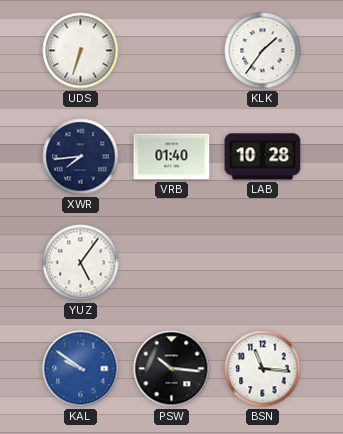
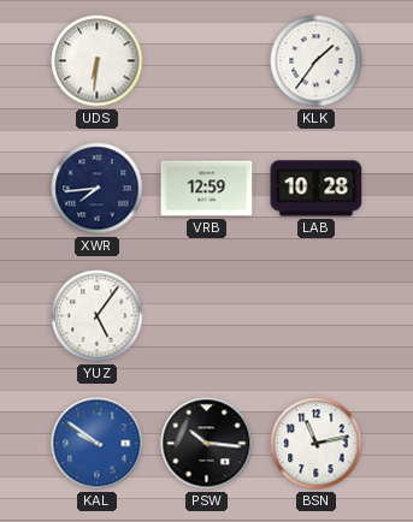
UDS: 6:33 -> 6:31 (98, 61)
VRB: 01:40 -> 12:59 (207, 189)
BSN: 11:16 -> 11:13 (317, 444)
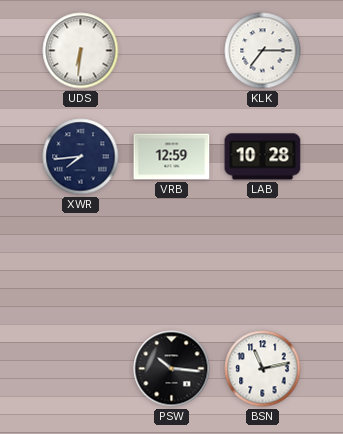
KLK: 1:36 -> 7:15 (263, 51)
YUZ: 5:06 -> none (98, 316)
KAL: 9:51 -> none (98, 444)
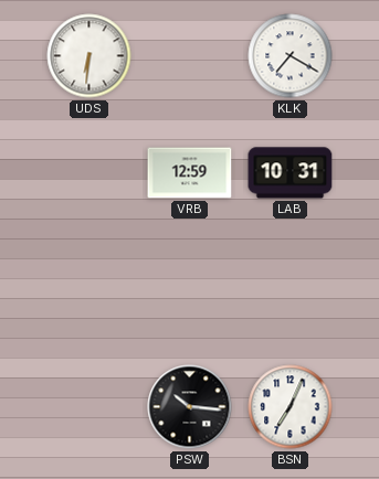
KLK: 7:15 -> 7:20 (291, 56)
XWR: 7:44 -> none (81, 157)
LAB: 10:28 -> 10:31 (291, 173)
BSN: 11:13 -> 7:04 (291, 407)
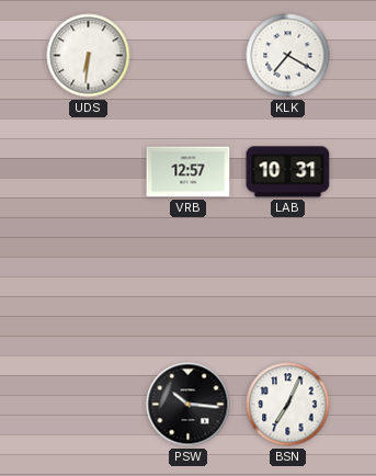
VRB: 12:59 -> 12:57 (189, 172)
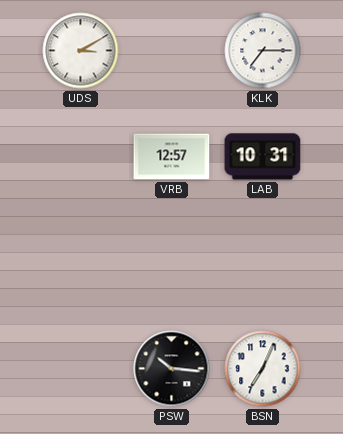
UDS: 6:31 -> 3:10 (81, 51)
KLK: 7:20 -> 7:15 (263, 51)
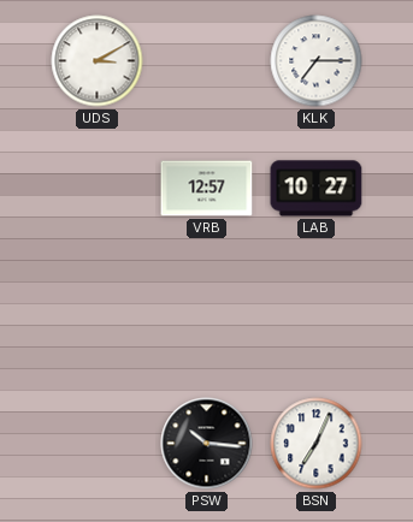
LAB: 10:31 -> 10:27 (317, 189)
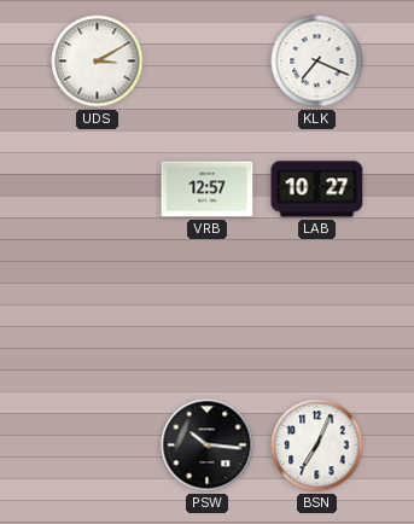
KLK: 7:15 -> 7:19 (317, 62)
